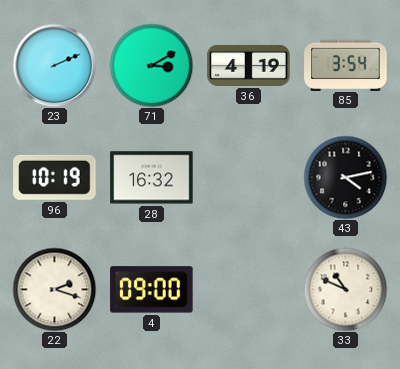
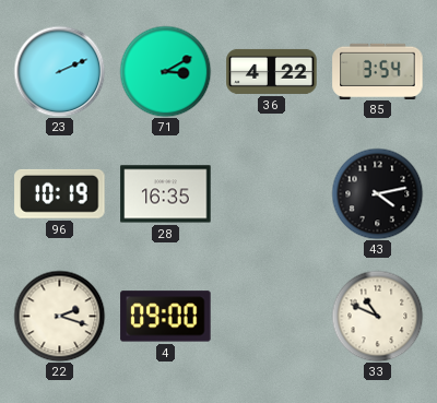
36: 4:19 -> 4:22 (272, 71)
28: 16:32 -> 16:35 (166, 194)
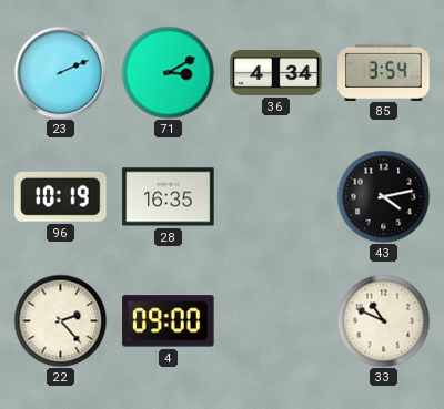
36: 4:22 -> 4:34 (276, 72)
22: 2:18 -> 2:23 (60, 320)
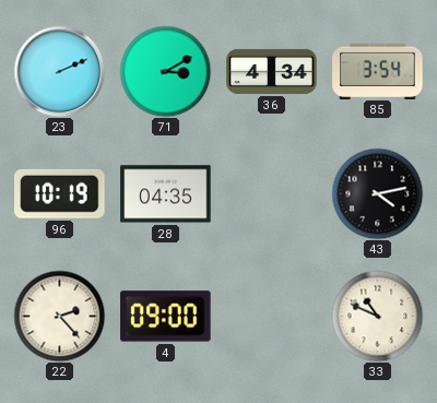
28: 16:35 -> 04:35 (166, 194)
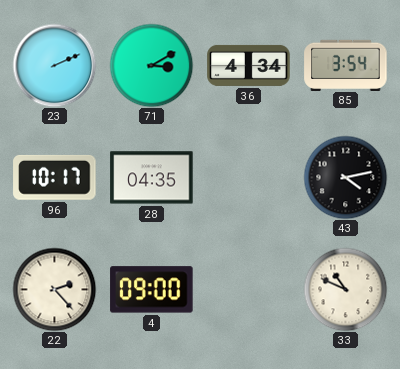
96: 10:19 -> 10:17 (55, 177)
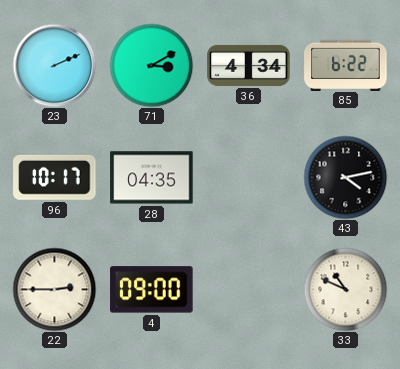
85: 3:54 -> 6:22 (346, 65)
22: 2:23 -> 2:45 (54, 289)
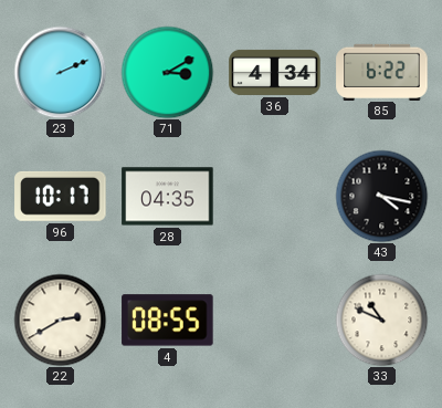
43: 4:13 -> 4:17 (381, 196)
22: 2:45 -> 2:40 (60, 320)
4: 09:00 -> 08:55 (168, 321)
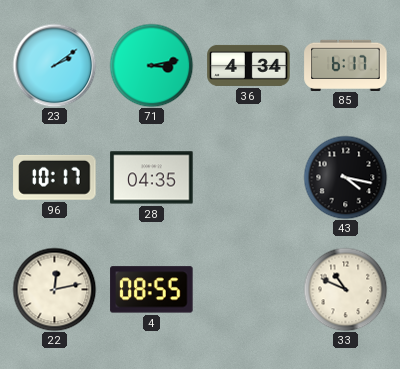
23: 2:11 -> 2:09 (54, 65)
71: 3:10 -> 3:13 (151, 65)
85: 6:22 -> 6:17 (346, 65)
22: 2:40 -> 12:13 (54, 289)
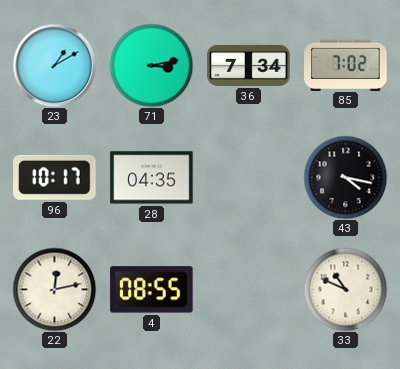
23: 2:09 -> 1:10 (54, 65)
36: 4:34 -> 7:34 (249, 65)
85: 6:17 -> 7:02 (346, 65)
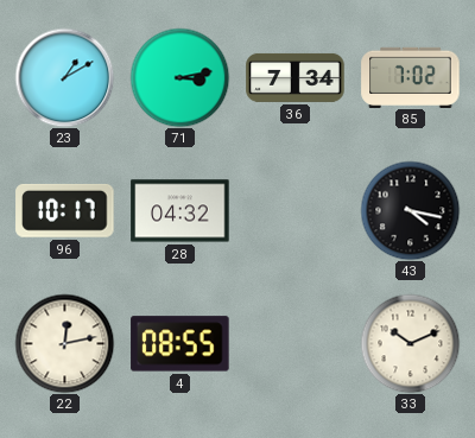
28: 04:35 -> 04:32 (180, 211)
33: 10:49 -> 10:11 (410, 343)
